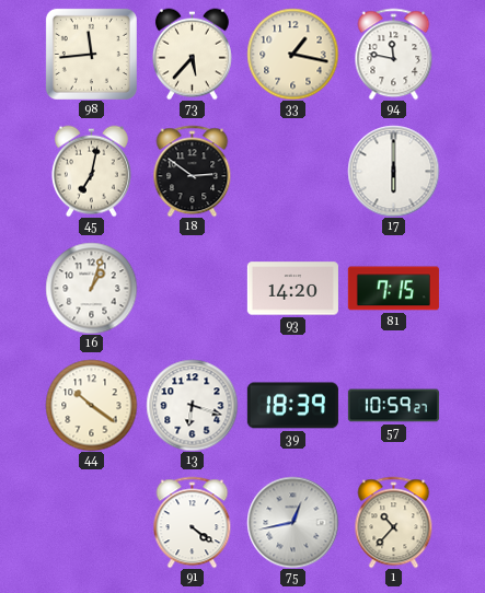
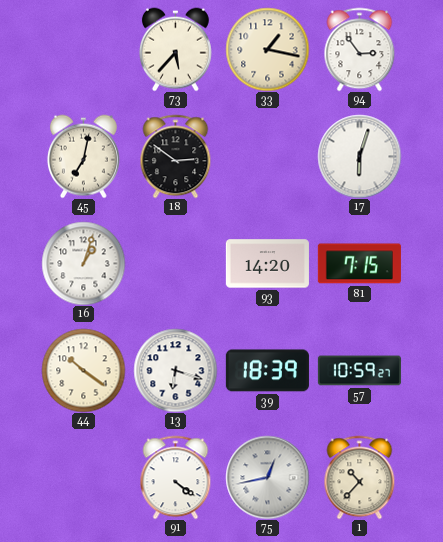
98: 11:44 -> none (91, 54)
94: 11:47 -> 2:54 (360, 49)
17: 6:00 -> 6:03 (359, 156)
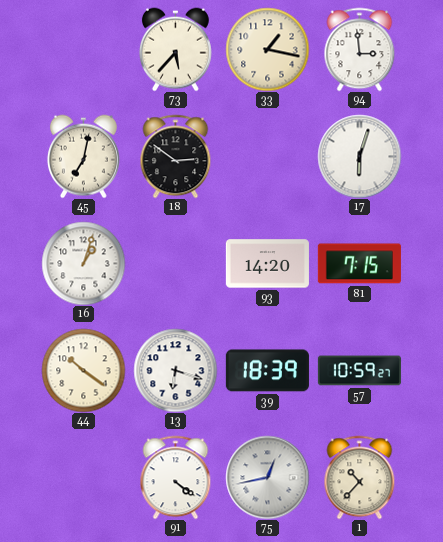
94: 2:54 -> 2:59 (360, 49)
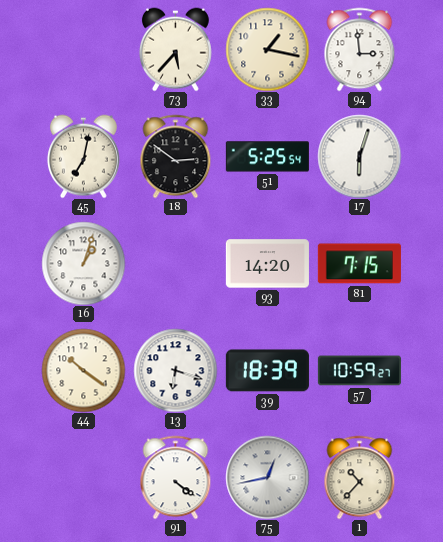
51: none -> 5:25 (267, 157)
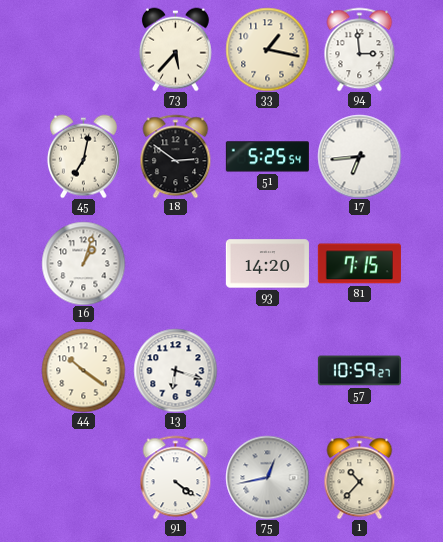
17: 6:03 -> 6:44 (359, 156)
39: 18:39 -> none (267, 371)
